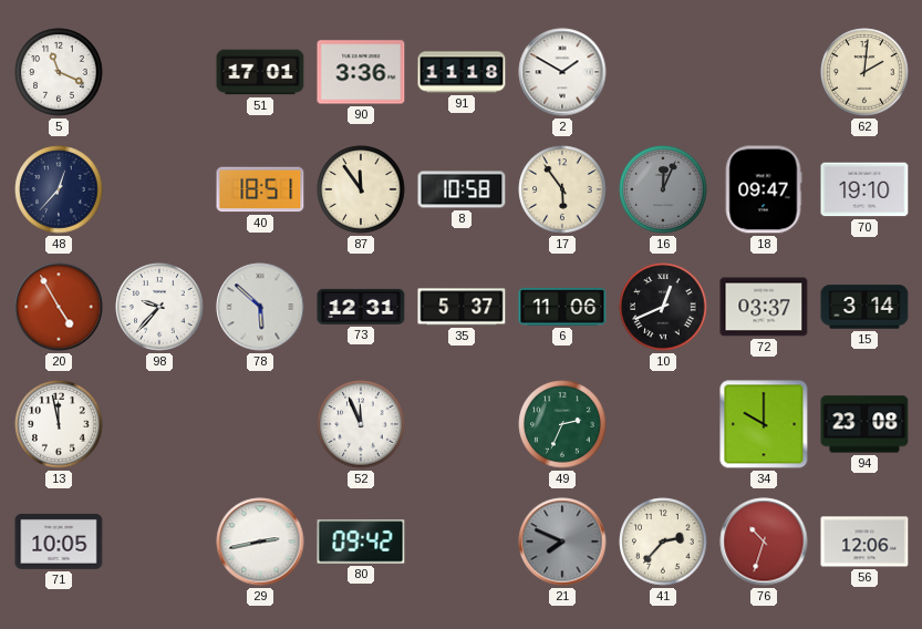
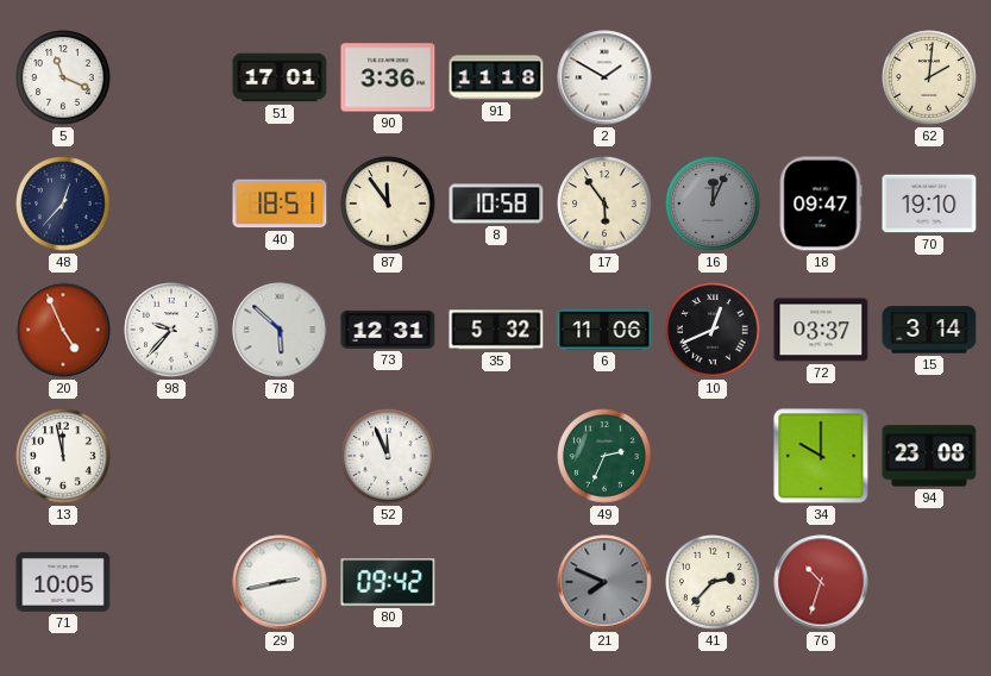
20: 4:55 -> 4:56 (63, 330)
35: 5:37 -> 5:32 (496, 330)
56: 12:06 -> none (864, 542)
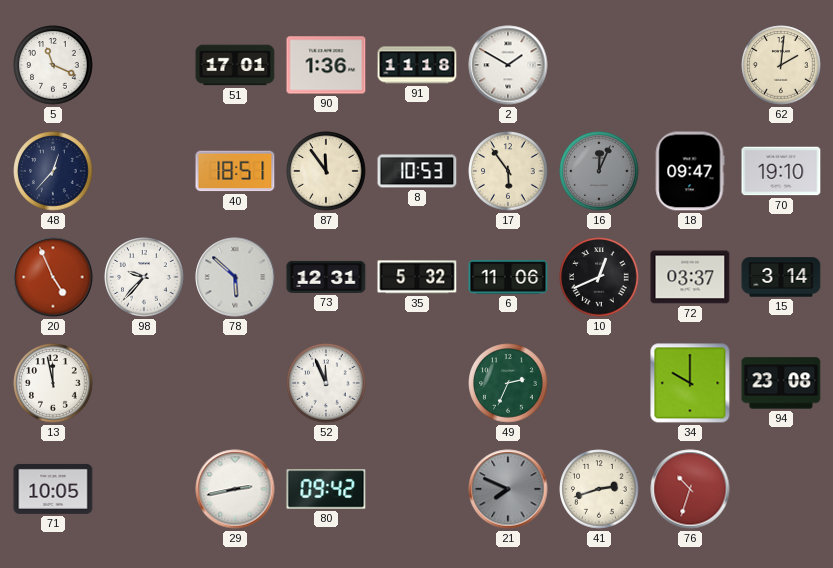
90: 3:36 -> 1:36 (326, 65)
8: 10:58 -> 10:53 (417, 171)
41: 2:37 -> 2:42 (599, 489)
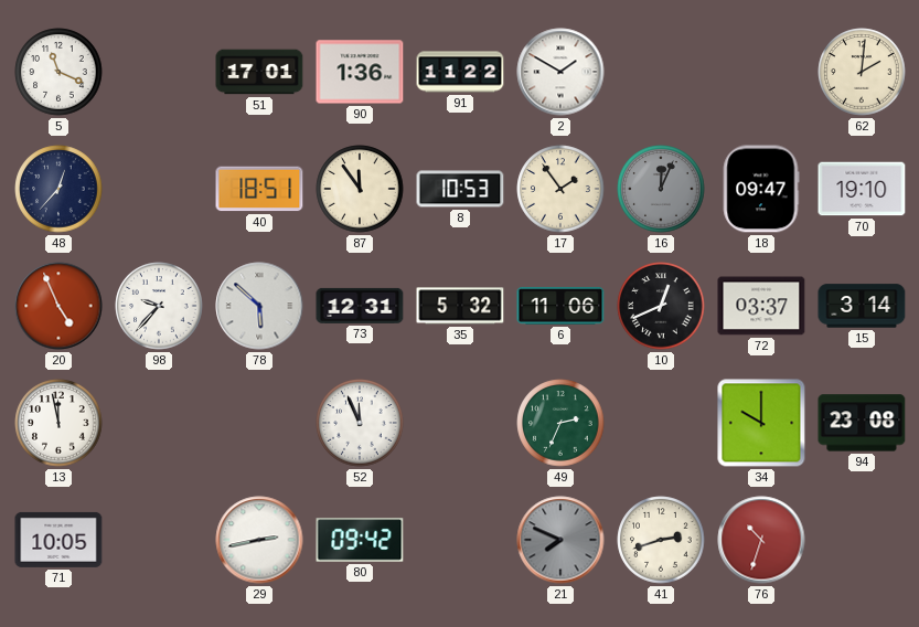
91: 11:18 -> 11:22 (460, 72)
17: 5:54 -> 1:54 (560, 189)
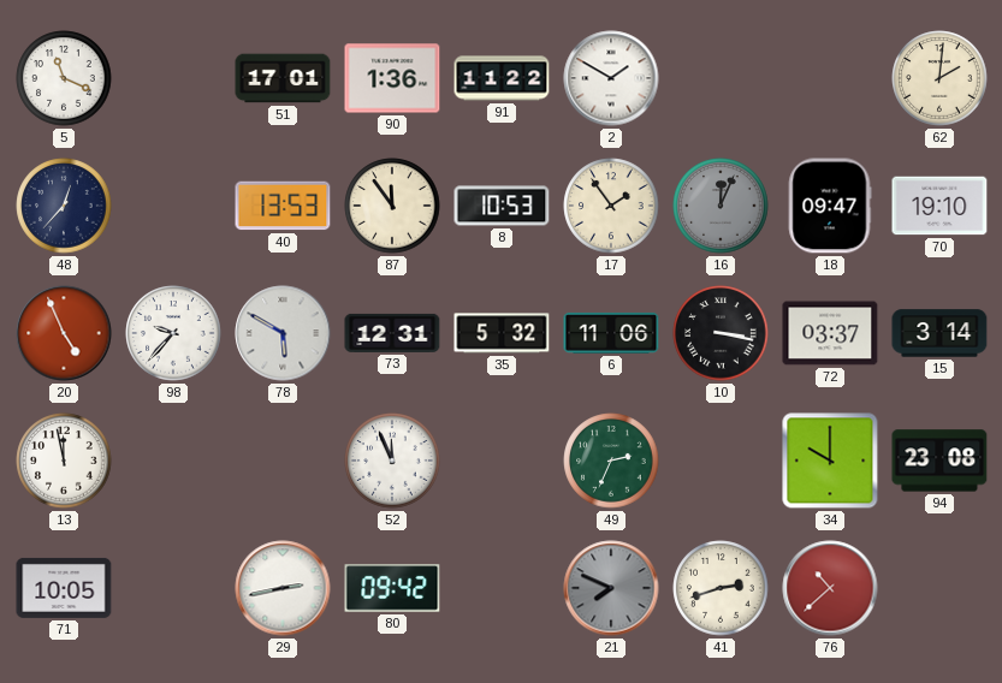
40: 18:51 -> 13:53 (283, 206)
78: 5:52 -> 5:50 (283, 333)
10: 12:41 -> 3:17 (721, 333)
76: 10:33 -> 10:38 (830, 588)
